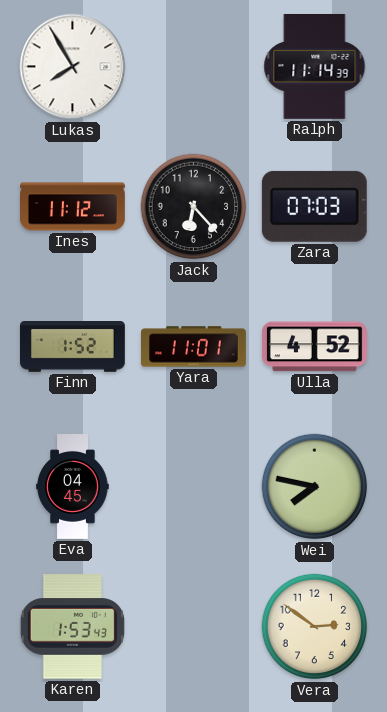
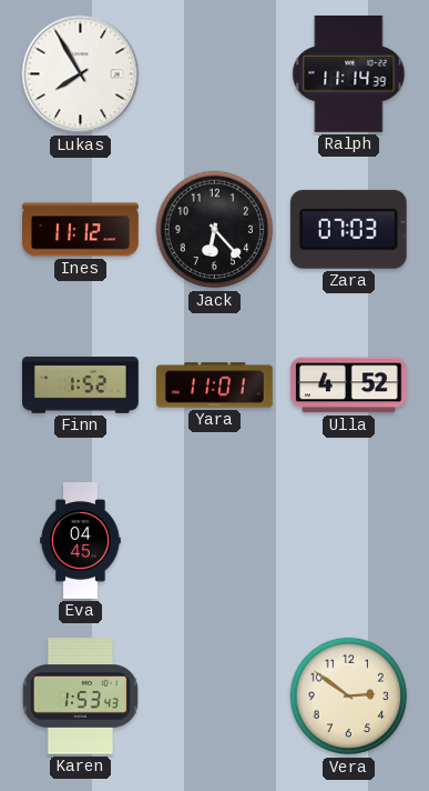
Wei: 7:47 -> none (315, 487)
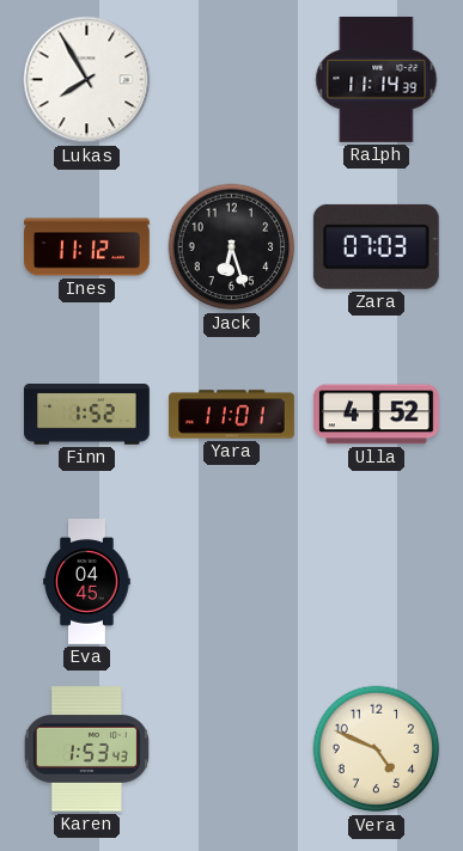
Jack: 6:23 -> 6:27 (232, 247)
Vera: 2:51 -> 4:49 (377, 749)
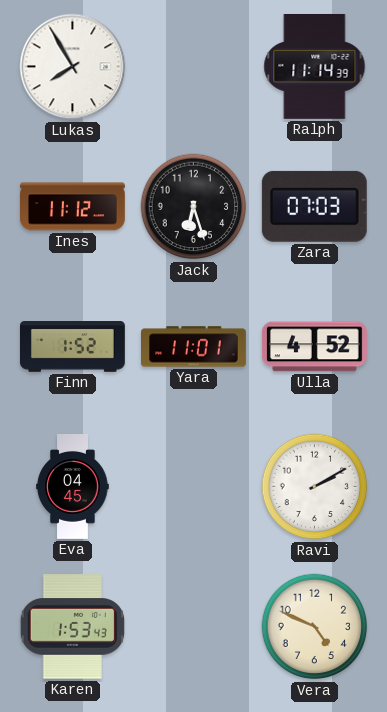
Ravi: none -> 2:10 (315, 487)
